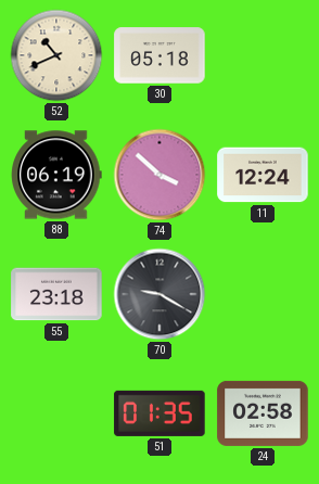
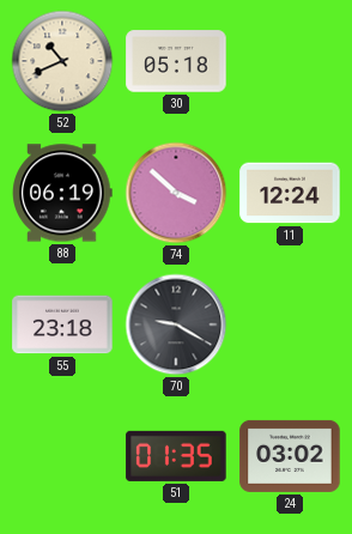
24: 02:58 -> 03:02 (290, 456)
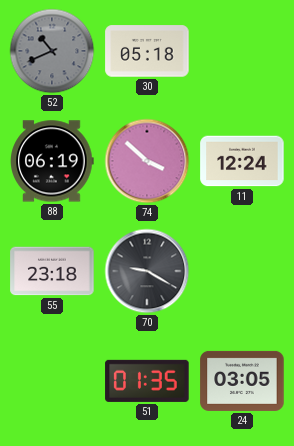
52 dial: cream -> grey (52, 51)
24: 03:02 -> 03:05 (242, 381)
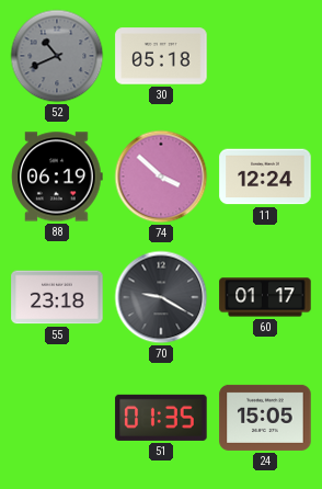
60: none -> 01:17 (265, 297)
24: 03:05 -> 15:05 (265, 418)
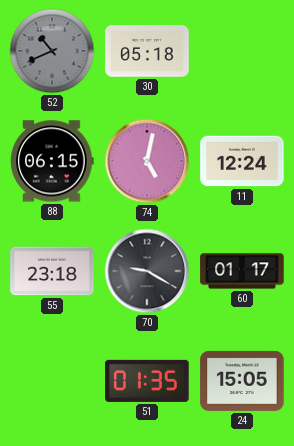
88: 06:19 -> 06:15 (52, 161)
74: 3:52 -> 5:02 (147, 161)
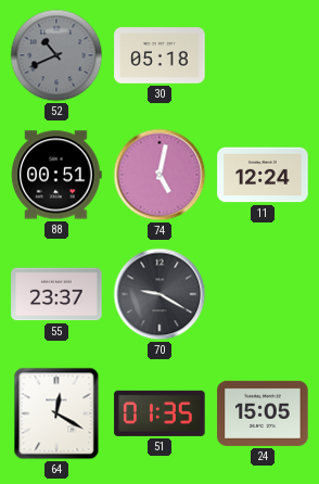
88: 06:15 -> 00:51 (56, 175)
55: 23:18 -> 23:37 (56, 294)
60: 01:17 -> none (242, 271)
64: none -> 12:20 (56, 413)
